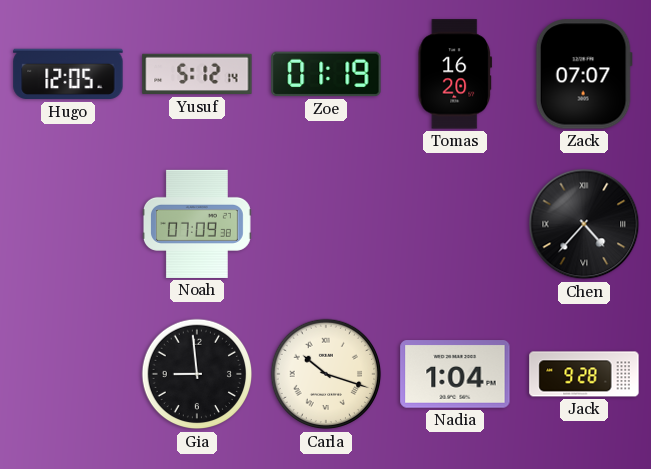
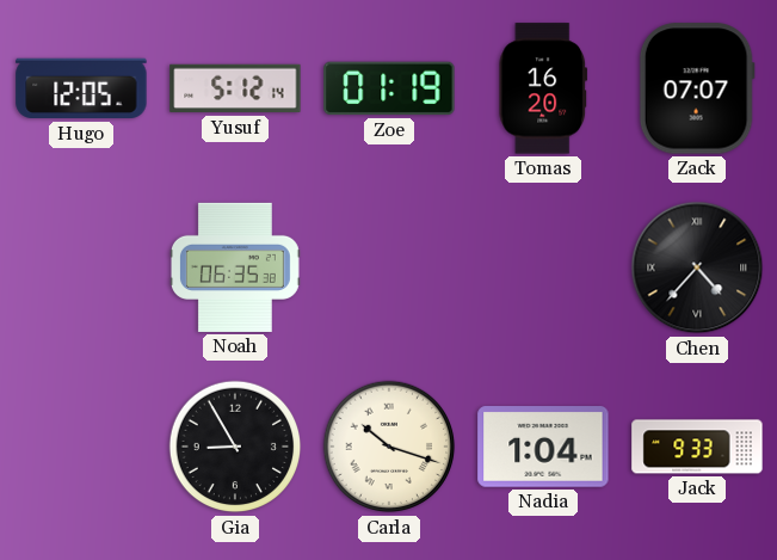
Noah: 07:09 -> 06:35 (235, 267)
Gia: 8:59 -> 8:55 (235, 447)
Jack: 9:28 -> 9:33 (697, 447)
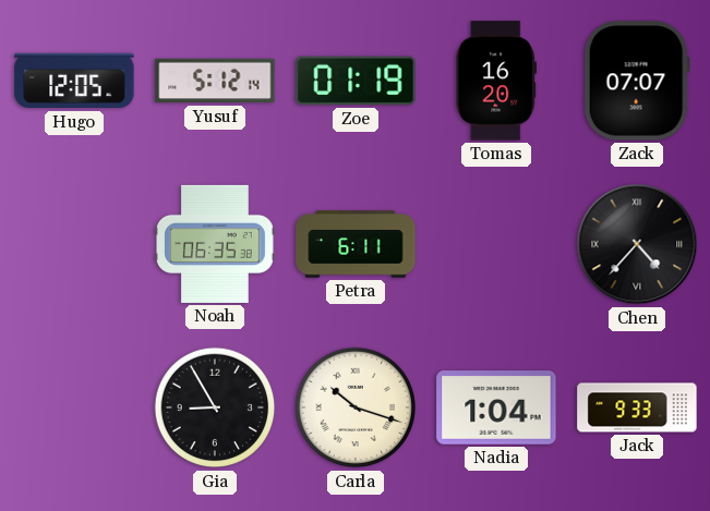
Petra: none -> 6:11 (356, 244)
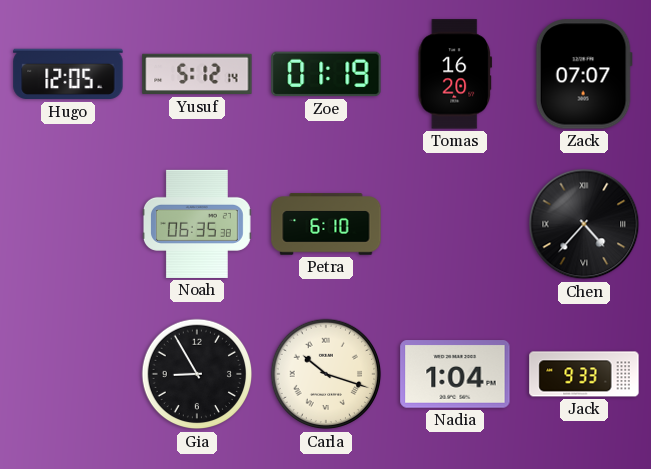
Petra: 6:11 -> 6:10 (326, 224)
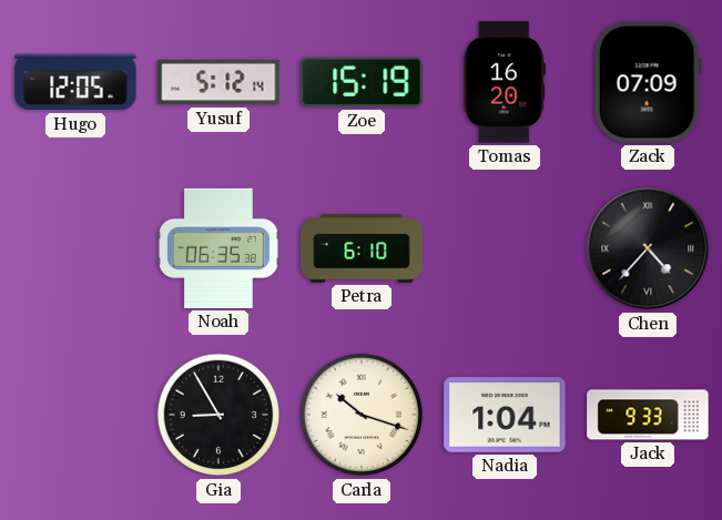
Zoe: 01:19 -> 15:19 (362, 82)
Zack: 07:07 -> 07:09 (648, 82)
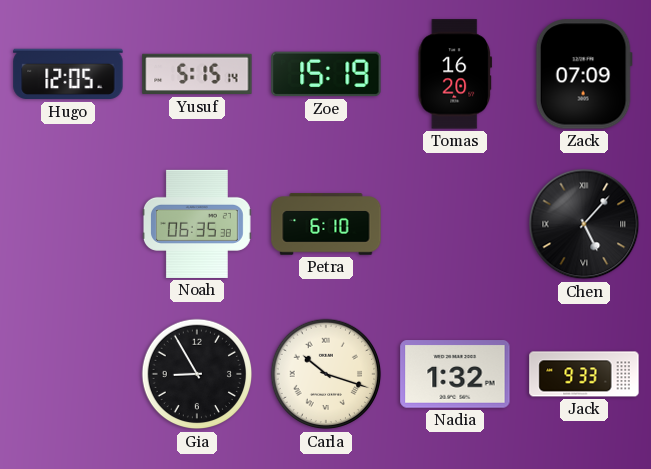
Yusuf: 5:12 -> 5:15 (197, 74)
Chen: 4:37 -> 5:07 (584, 224)
Nadia: 1:04 -> 1:32 (455, 374)
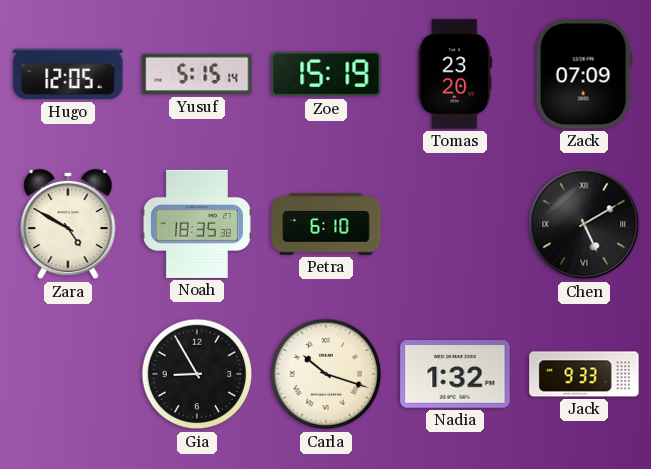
Tomas: 16:20 -> 23:20 (455, 74)
Zara: none -> 4:50 (68, 224)
Noah: 06:35 -> 18:35 (197, 224)
Chen: 5:07 -> 5:10 (584, 224)
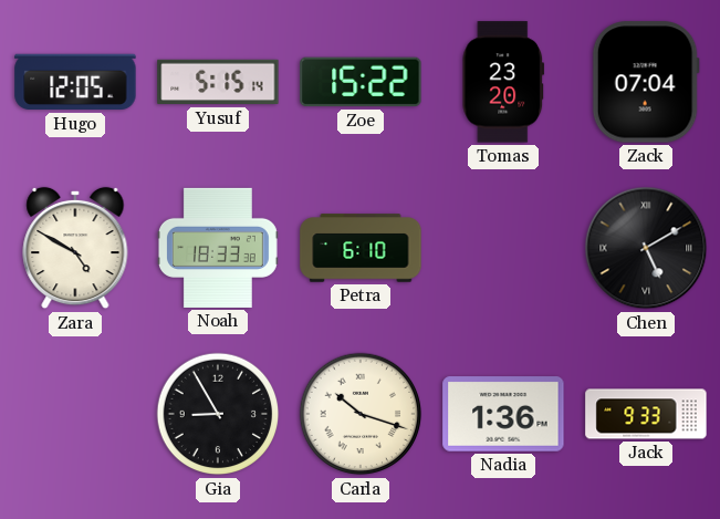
Zoe: 15:19 -> 15:22 (361, 82)
Zack: 07:09 -> 07:04 (646, 82)
Noah: 18:35 -> 18:33 (218, 248)
Nadia: 1:32 -> 1:36 (503, 414)
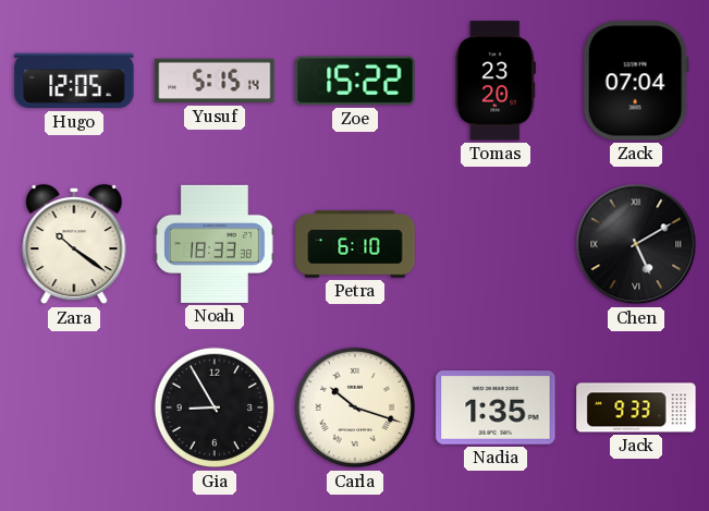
Zara: 4:50 -> 10:21 (74, 244)
Nadia: 1:36 -> 1:35 (496, 407)
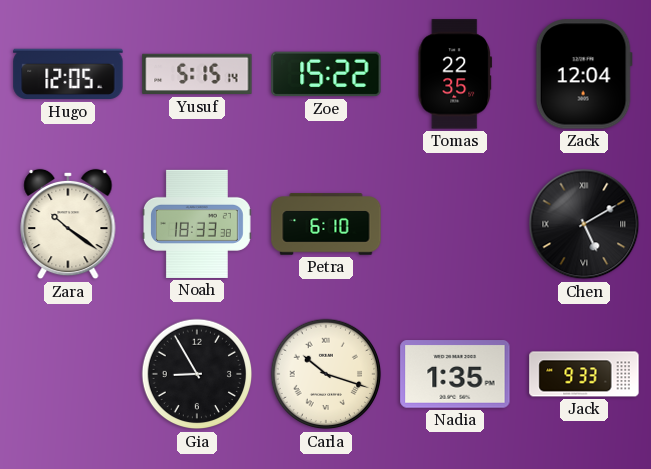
Tomas: 23:20 -> 22:35 (455, 74)
Zack: 07:04 -> 12:04 (584, 74)
